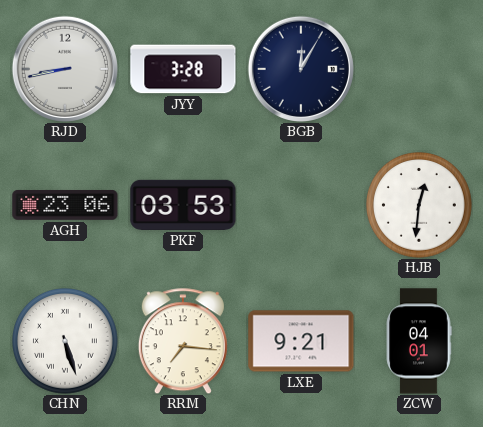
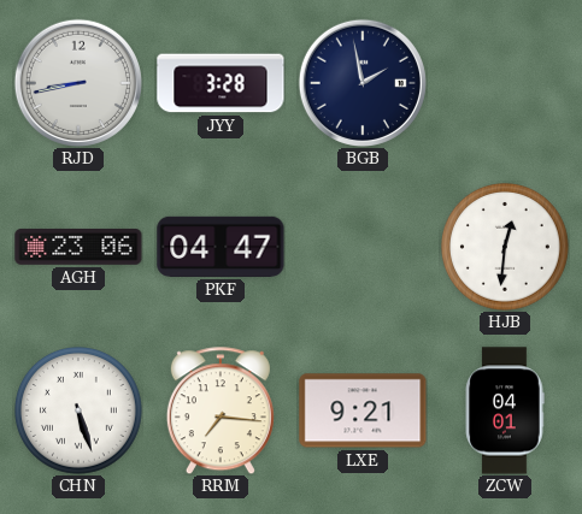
BGB: 12:05 -> 1:58 (363, 83)
PKF: 03:53 -> 04:47 (221, 247)
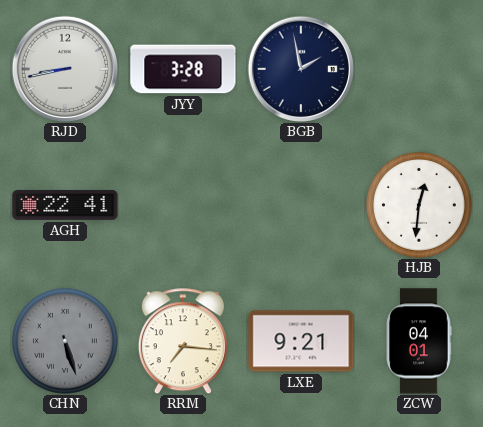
AGH: 23:06 -> 22:41 (65, 205)
PKF: 04:47 -> none (221, 247)
CHN dial: white -> grey (66, 342)
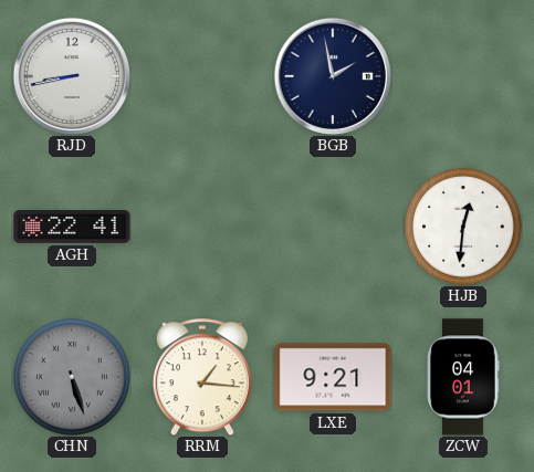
JYY: 3:28 -> none (183, 69)
RRM: 7:16 -> 1:16 (202, 377)
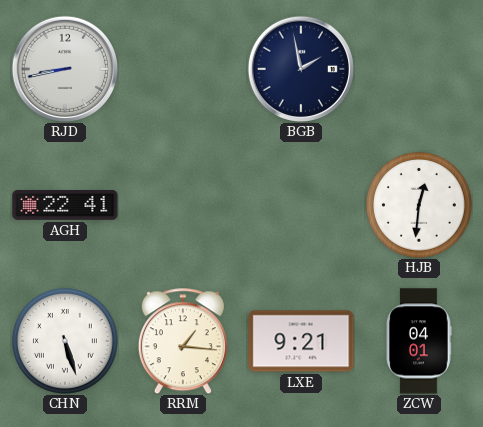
CHN dial: grey -> white (66, 342)
